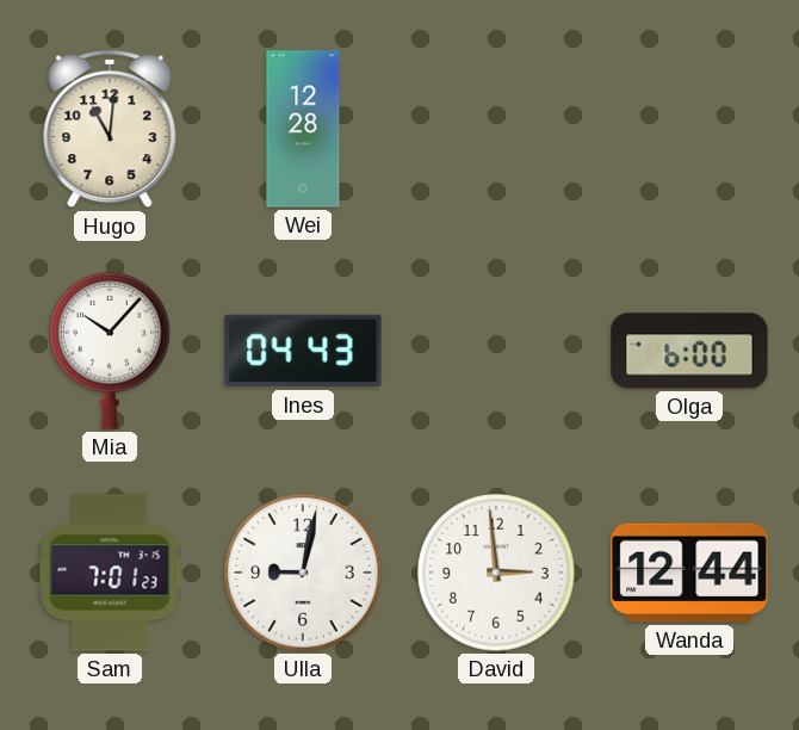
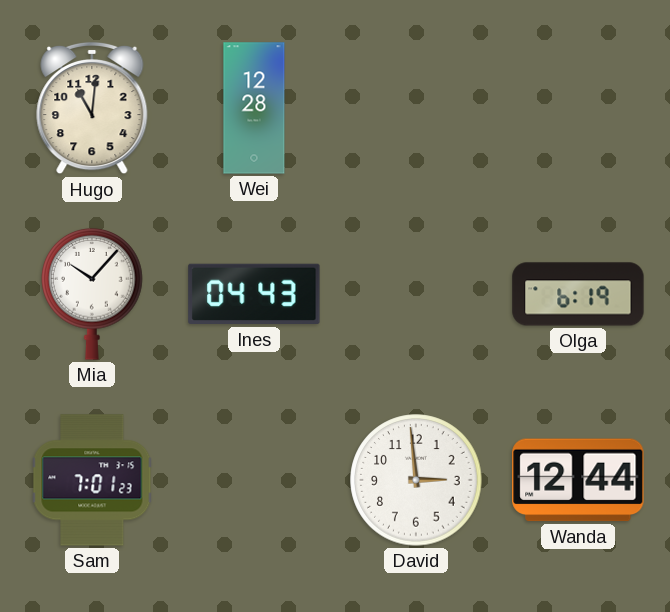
Olga: 6:00 -> 6:19 (578, 294)
Ulla: 9:02 -> none (303, 573)
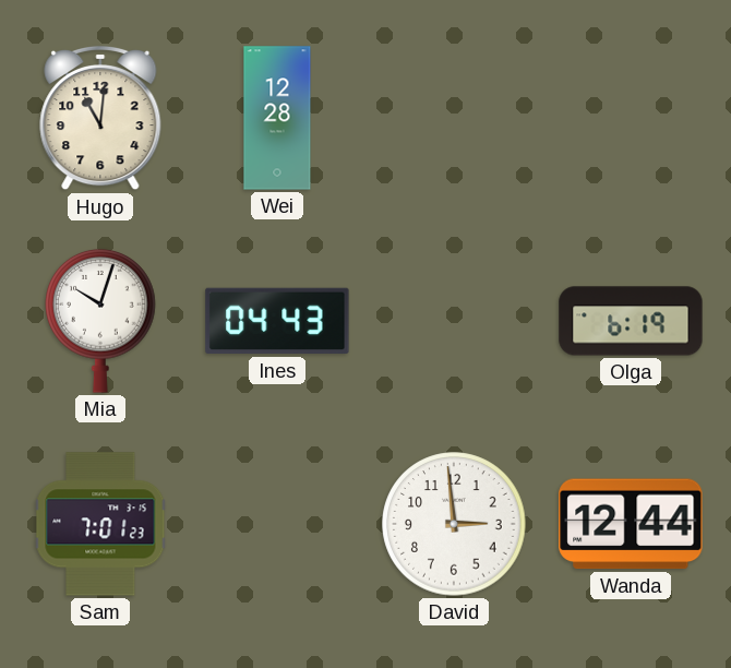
Mia: 10:07 -> 10:03 (100, 321)
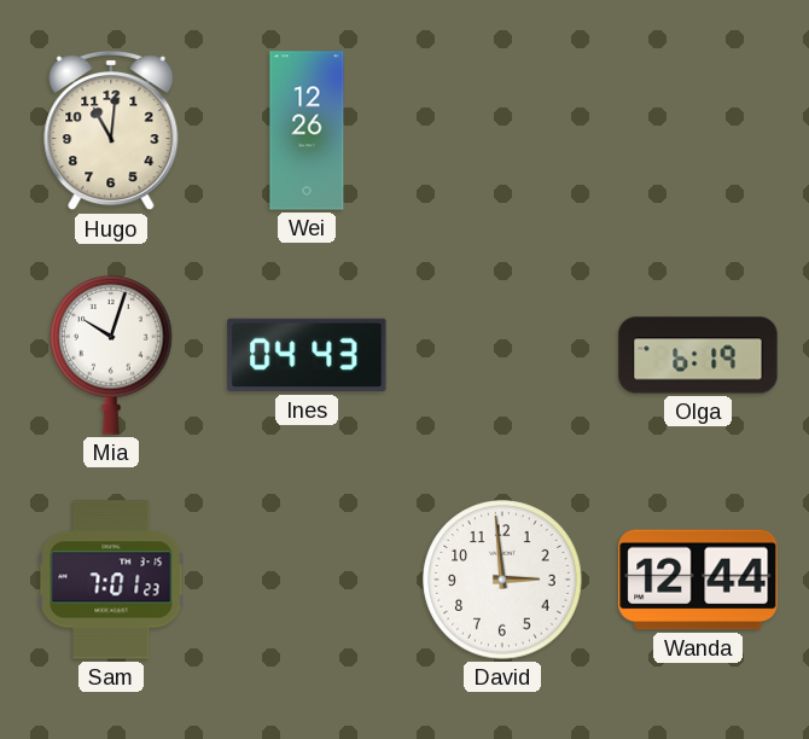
Wei: 12:28 -> 12:26 (307, 130)
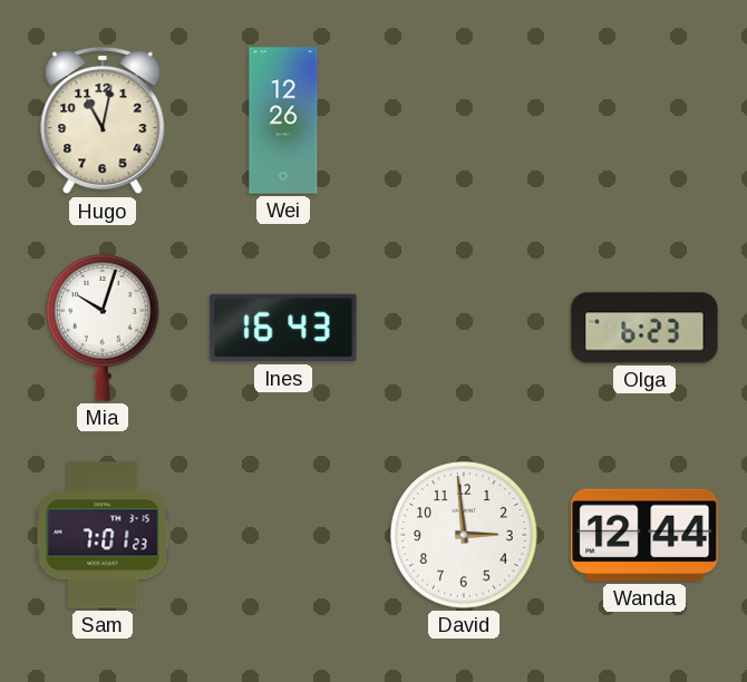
Hugo: 11:01 -> 11:02 (103, 120)
Ines: 04:43 -> 16:43 (283, 328)
Olga: 6:19 -> 6:23 (644, 328)
